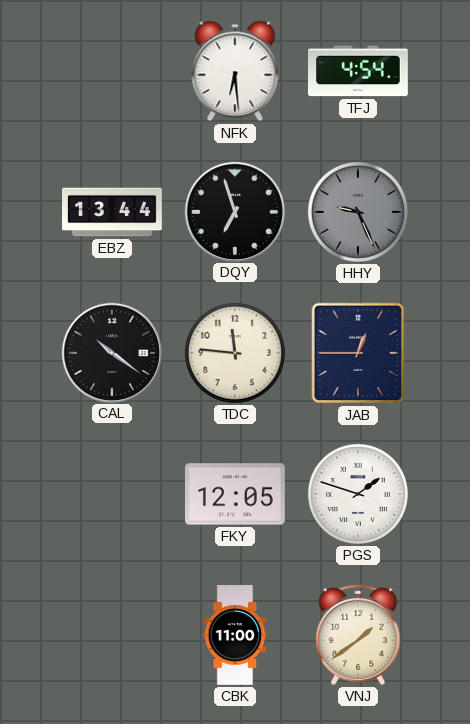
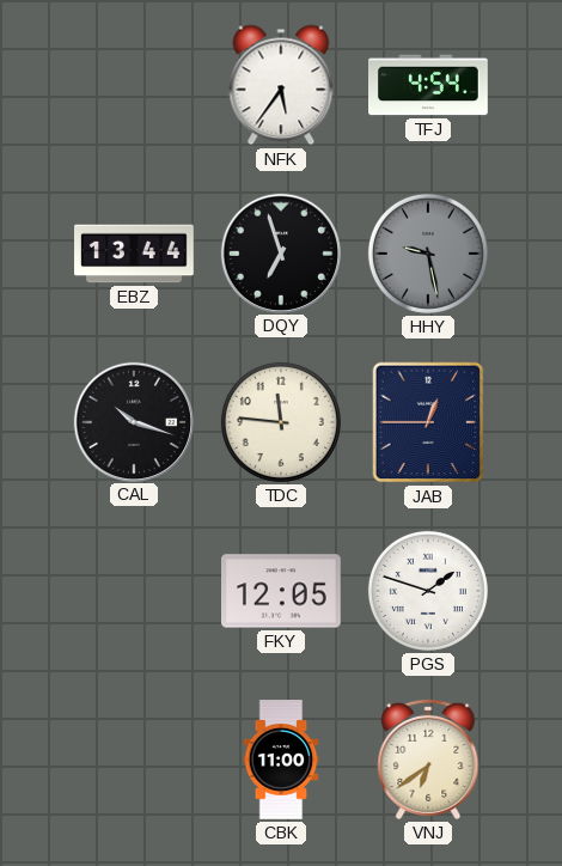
NFK: 6:29 -> 5:36 (281, 85)
HHY: 9:26 -> 9:28 (428, 254)
CAL: 10:21 -> 10:18 (133, 421)
VNJ: 1:39 -> 6:39 (428, 760)
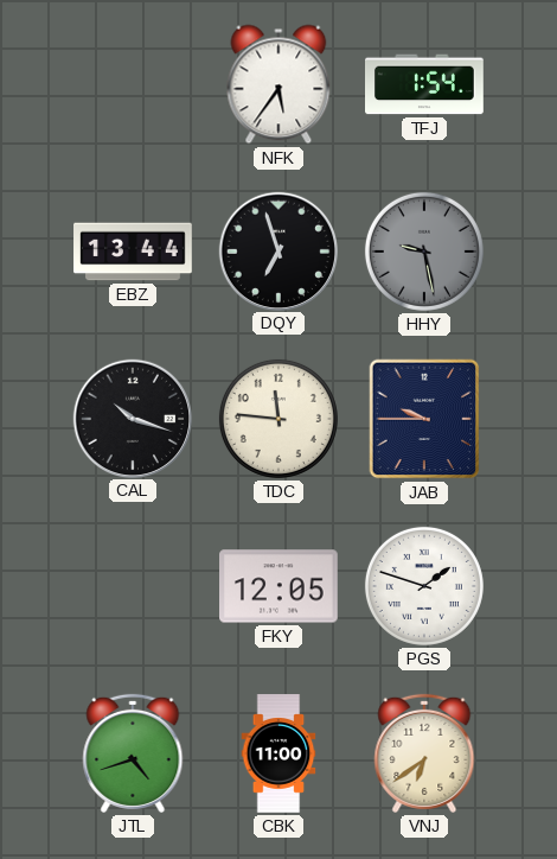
TFJ: 4:54 -> 1:54 (425, 84)
JAB: 12:45 -> 9:45 (424, 419)
JTL: none -> 4:42 (133, 753)
